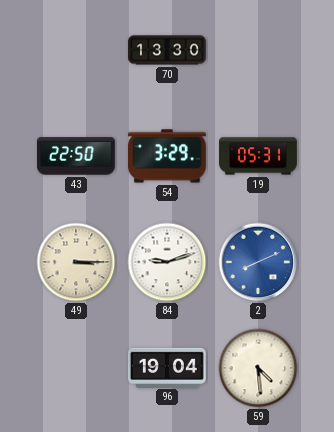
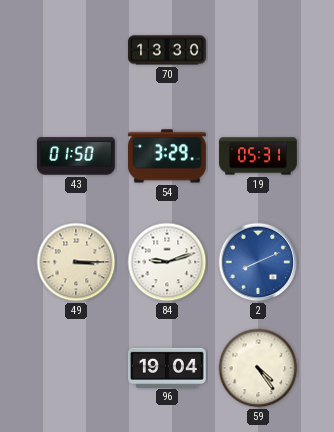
43: 22:50 -> 01:50 (77, 156)
59: 4:29 -> 4:24 (258, 368)
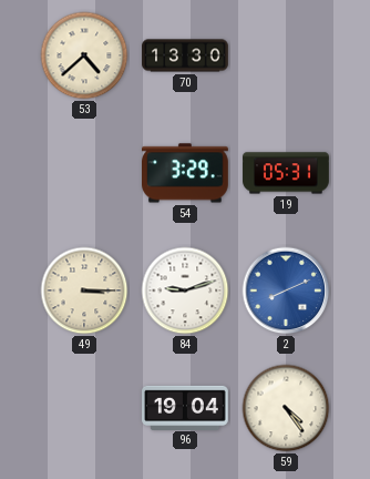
53: none -> 4:38 (84, 55)
43: 01:50 -> none (77, 156)
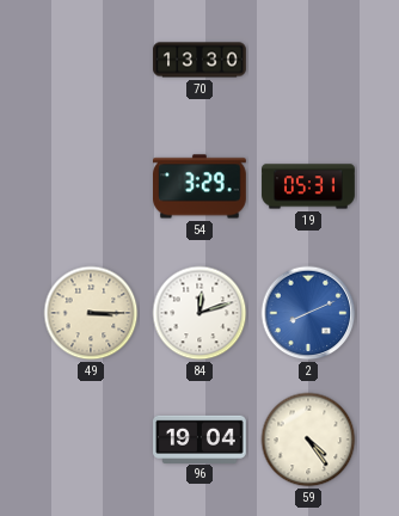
53: 4:38 -> none (84, 55)
84: 9:12 -> 12:12 (199, 313)
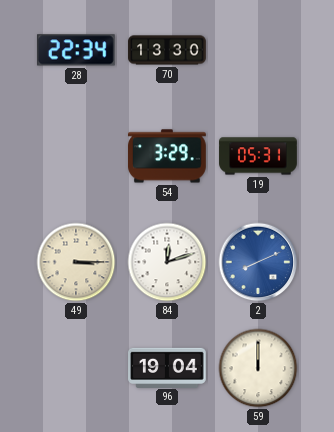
28: none -> 22:34 (76, 50)
59: 4:24 -> 12:00 (258, 368)
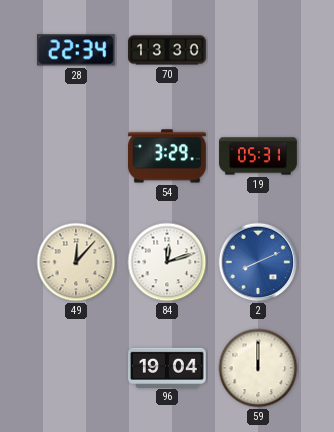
49: 3:15 -> 12:07 (76, 262)
